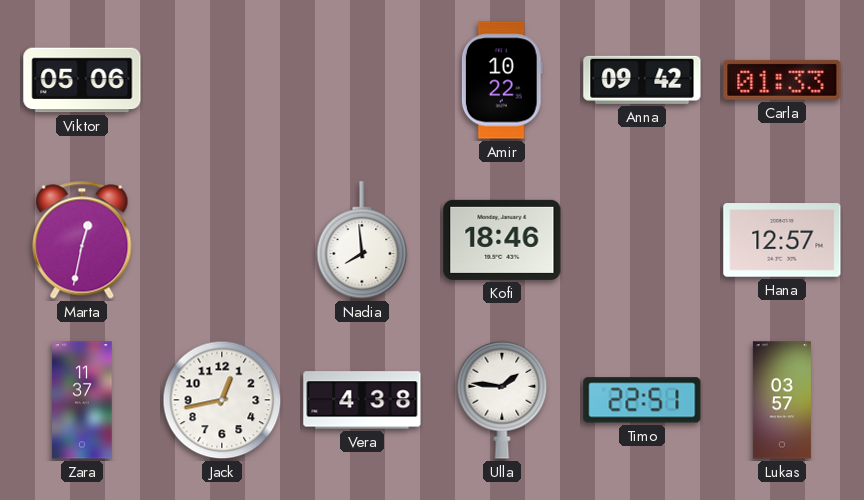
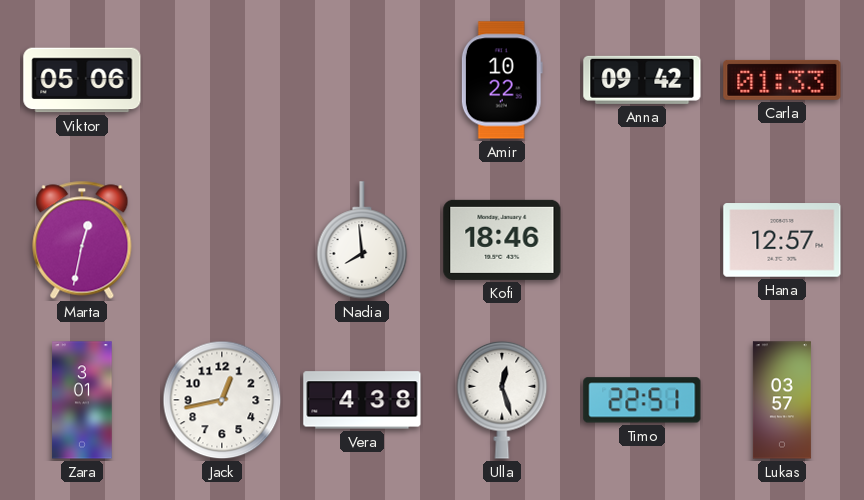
Zara: 11:37 -> 3:01 (82, 400)
Ulla: 1:46 -> 12:27 (502, 400)
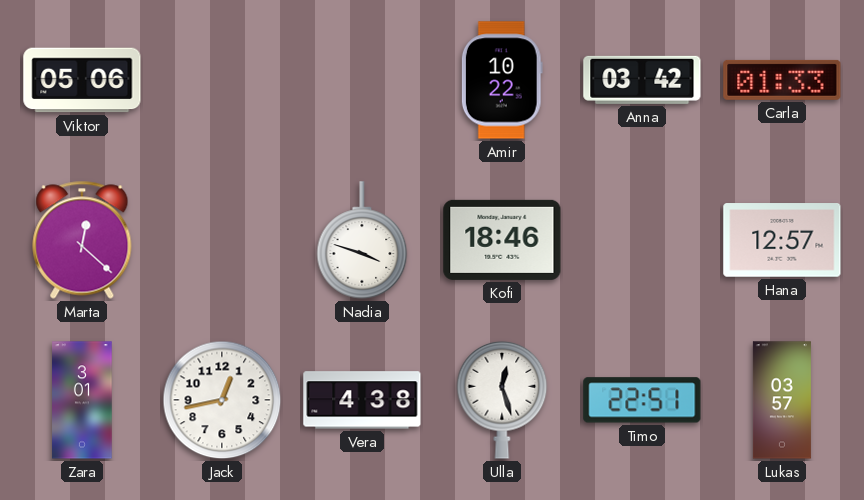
Anna: 09:42 -> 03:42 (642, 80)
Marta: 12:32 -> 12:22 (82, 240)
Nadia: 7:59 -> 3:48 (362, 240)
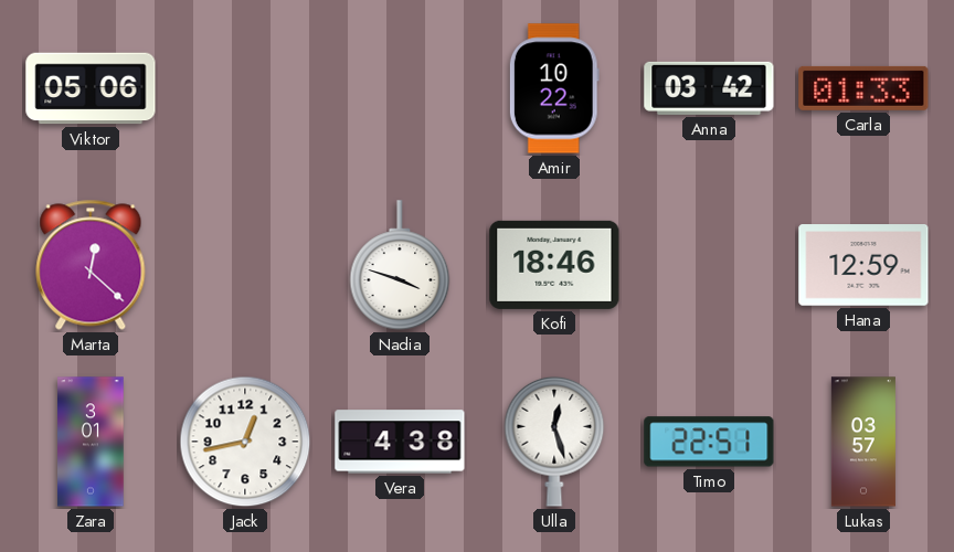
Hana: 12:57 -> 12:59 (863, 265)
